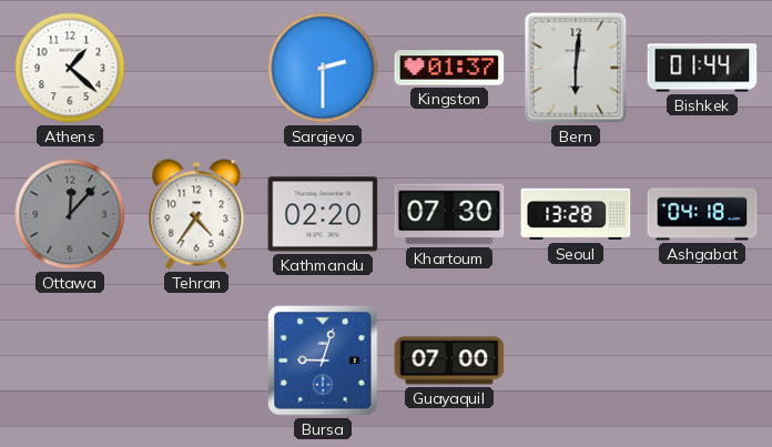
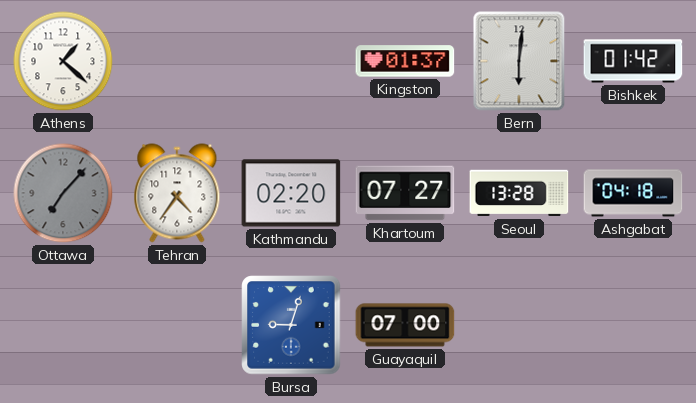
Sarajevo: 2:30 -> none (323, 68)
Bishkek: 01:44 -> 01:42 (633, 61)
Ottawa: 12:07 -> 7:07 (63, 193)
Khartoum: 07:30 -> 07:27 (405, 193)
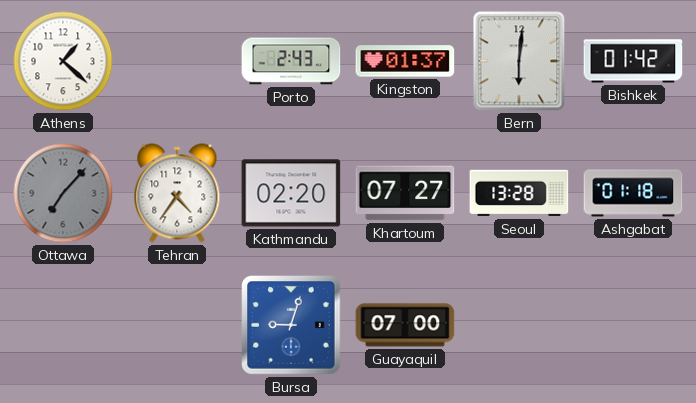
Porto: none -> 2:43 (291, 61)
Ashgabat: 04:18 -> 01:18 (633, 193)
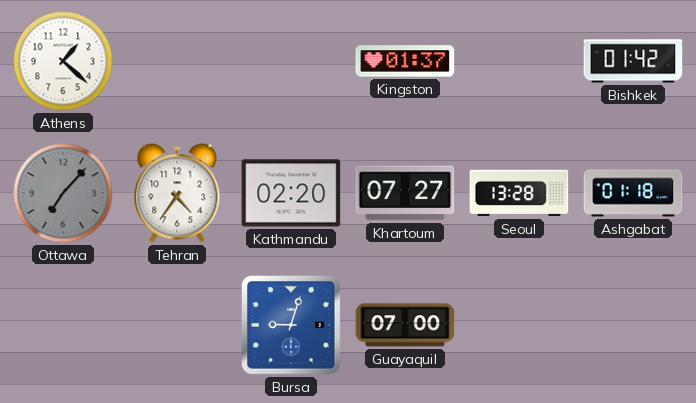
Porto: 2:43 -> none (291, 61)
Bern: 6:01 -> none (519, 61)
